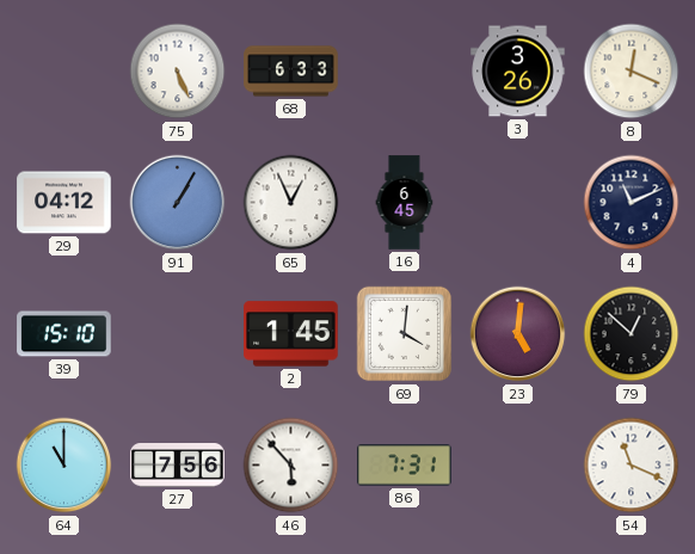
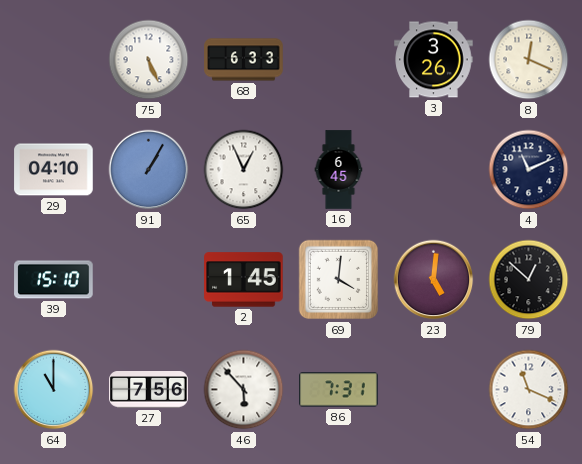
29: 04:12 -> 04:10 (54, 170)
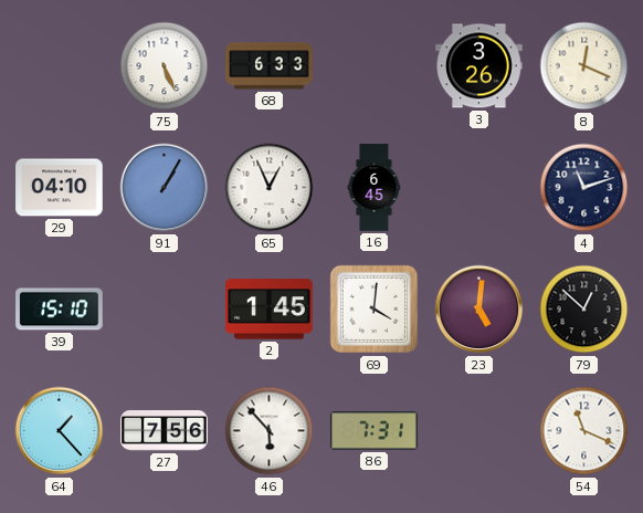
4: 11:11 -> 11:12 (584, 188)
64: 11:00 -> 1:23 (60, 431)
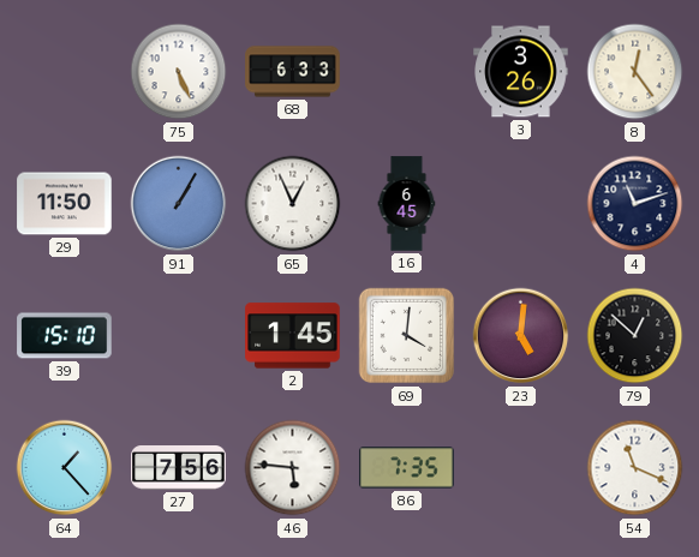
8: 12:19 -> 12:24 (635, 72)
29: 04:10 -> 11:50 (65, 204)
46: 5:53 -> 5:46 (293, 468)
86: 7:31 -> 7:35 (407, 468)
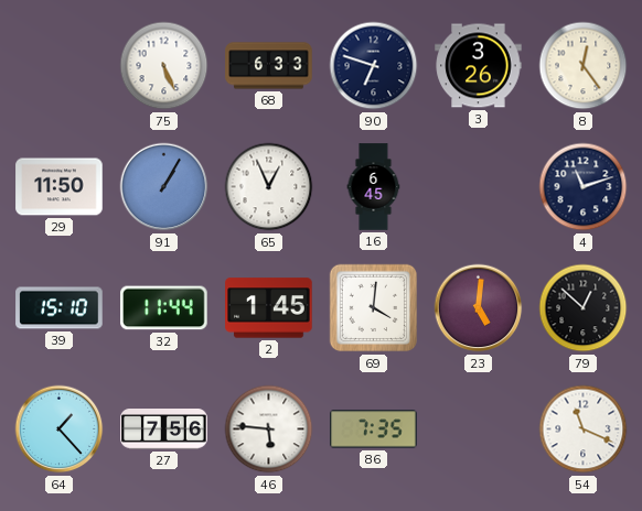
90: none -> 6:48 (374, 66)
32: none -> 11:44 (164, 308)
